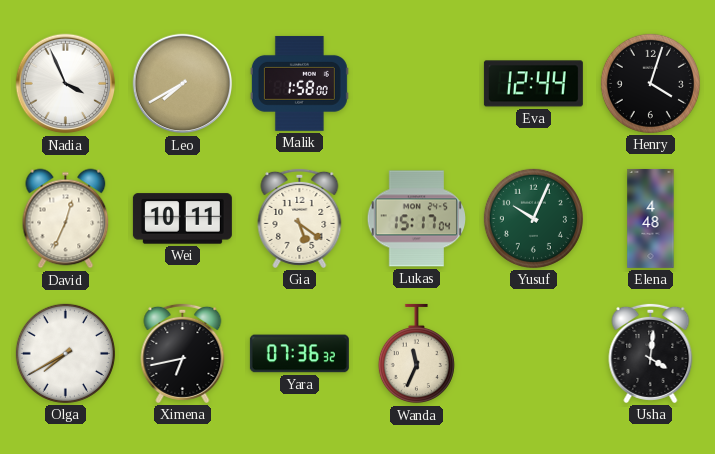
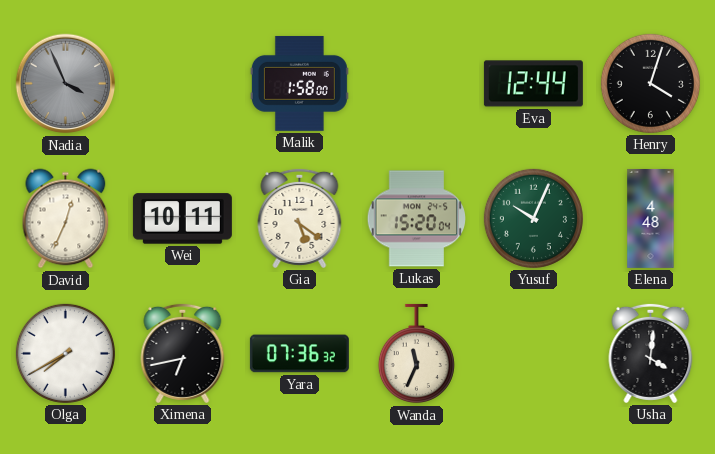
Nadia dial: white -> grey (66, 84)
Leo: 7:40 -> none (183, 84)
Lukas: 15:17 -> 15:20 (416, 219)
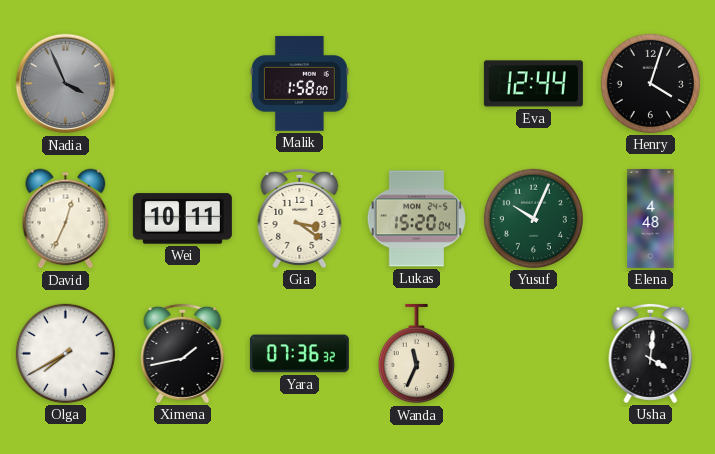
Gia: 5:21 -> 3:21 (300, 218)
Ximena: 6:43 -> 1:43 (183, 353)
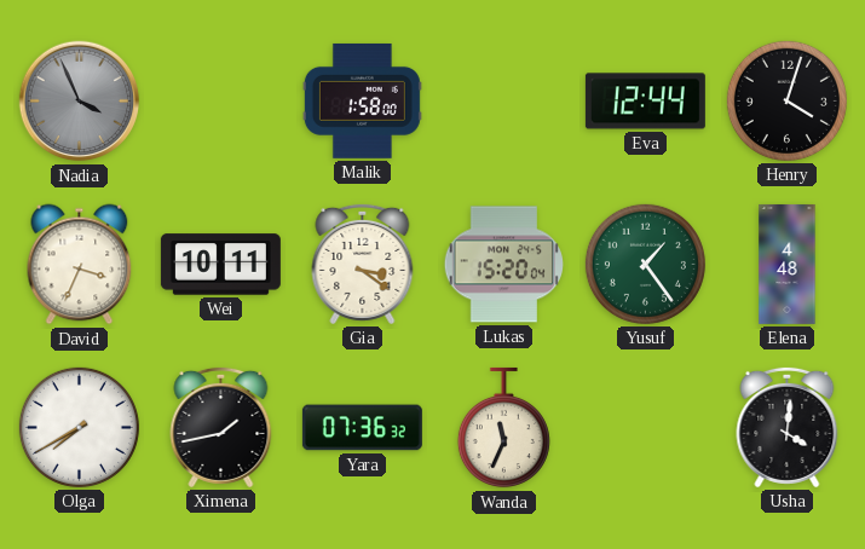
David: 12:34 -> 3:34 (80, 265)
Yusuf: 10:04 -> 1:24 (645, 264)
